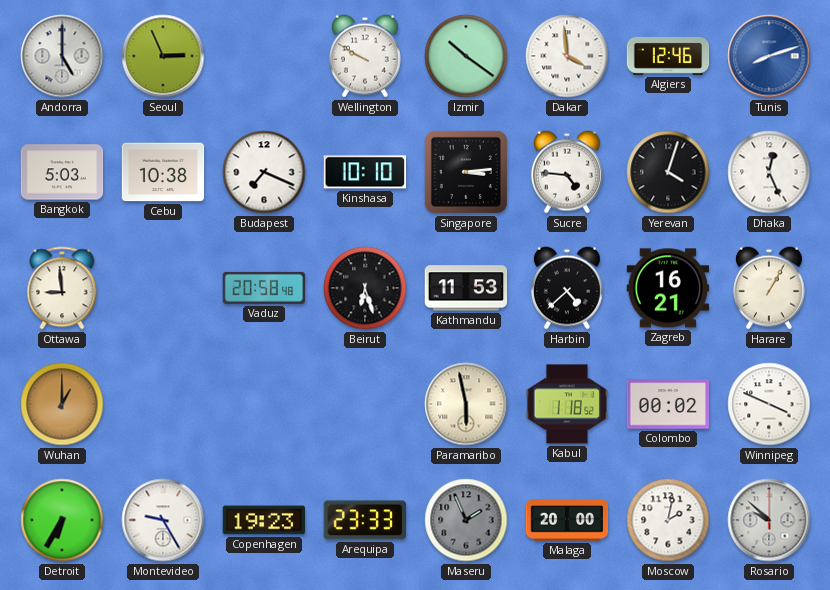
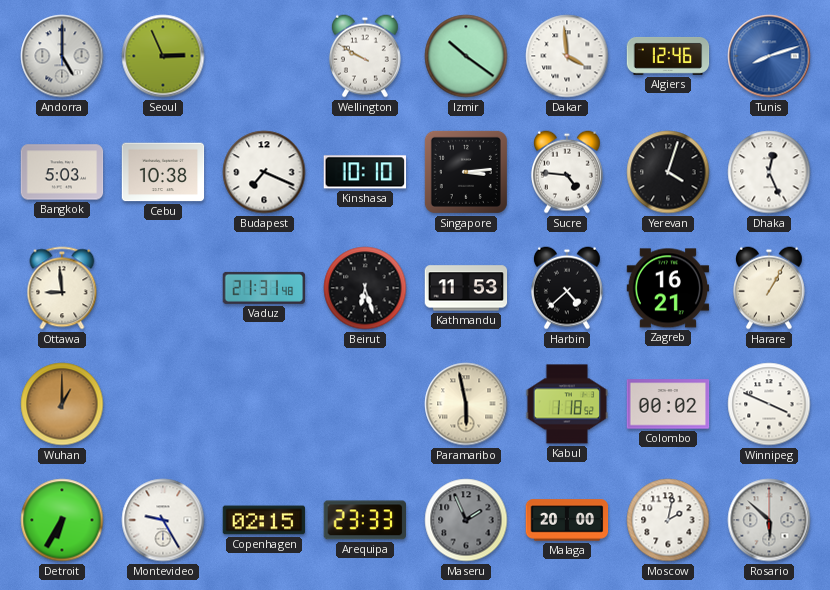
Vaduz: 20:58 -> 21:31 (264, 288)
Copenhagen: 19:23 -> 02:15 (264, 520)
Rosario: 9:52 -> 5:52 (769, 520)
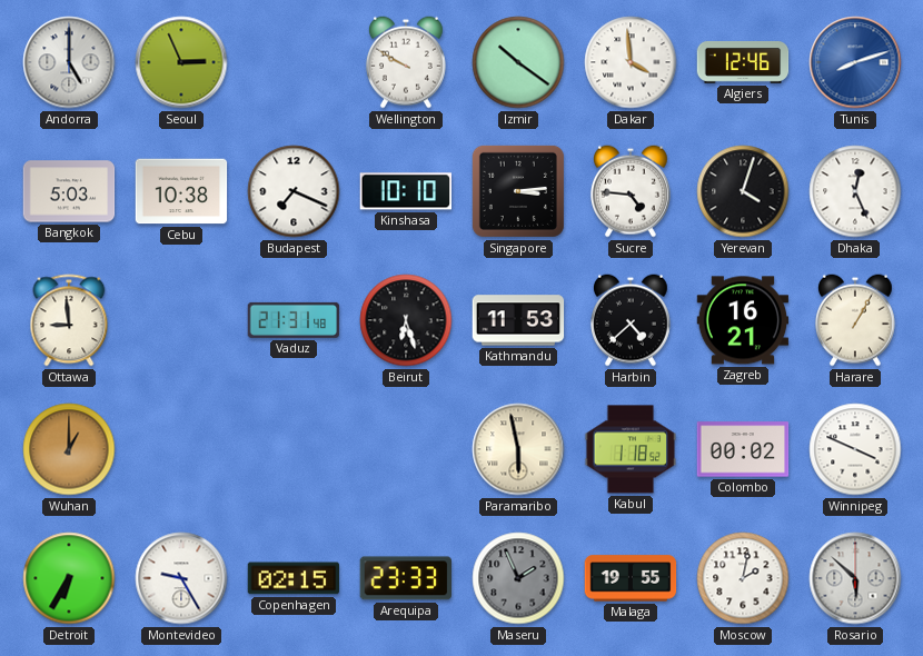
Malaga: 20:00 -> 19:55 (631, 578)
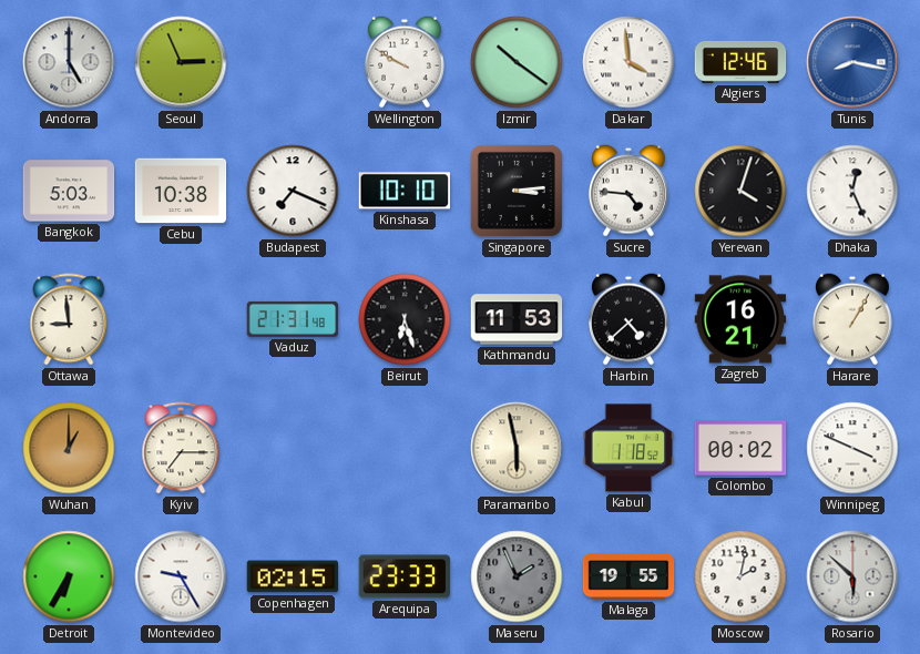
Tunis: 8:12 -> 8:17 (852, 62)
Kyiv: none -> 7:15 (181, 448)
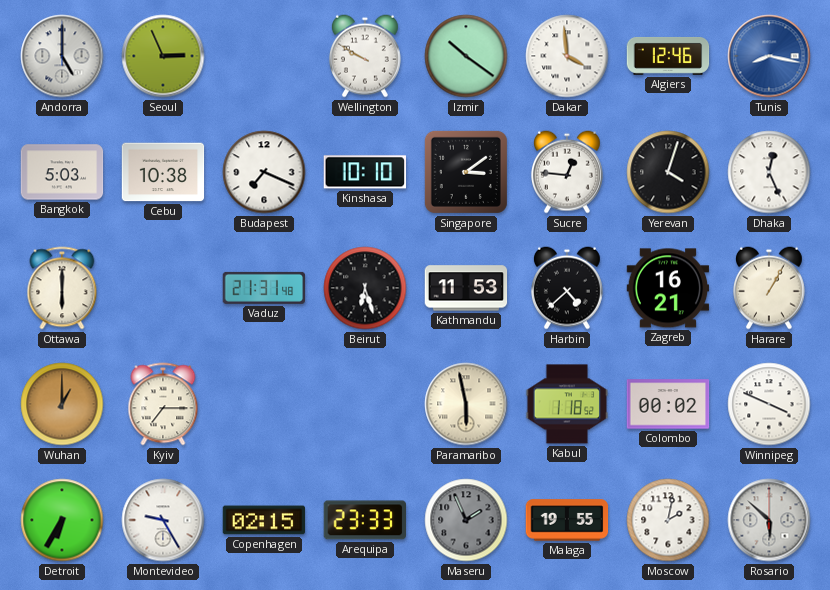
Singapore: 3:14 -> 3:09 (466, 172)
Sucre: 4:46 -> 12:46 (567, 172)
Ottawa: 8:59 -> 6:00 (62, 288)
